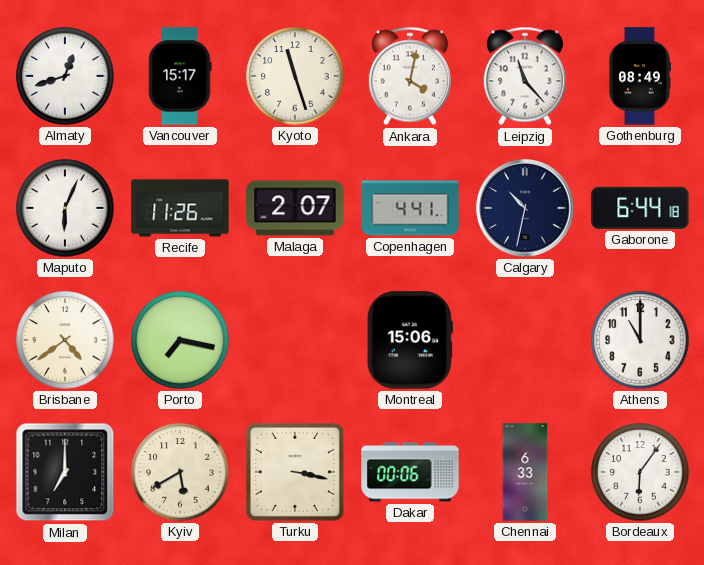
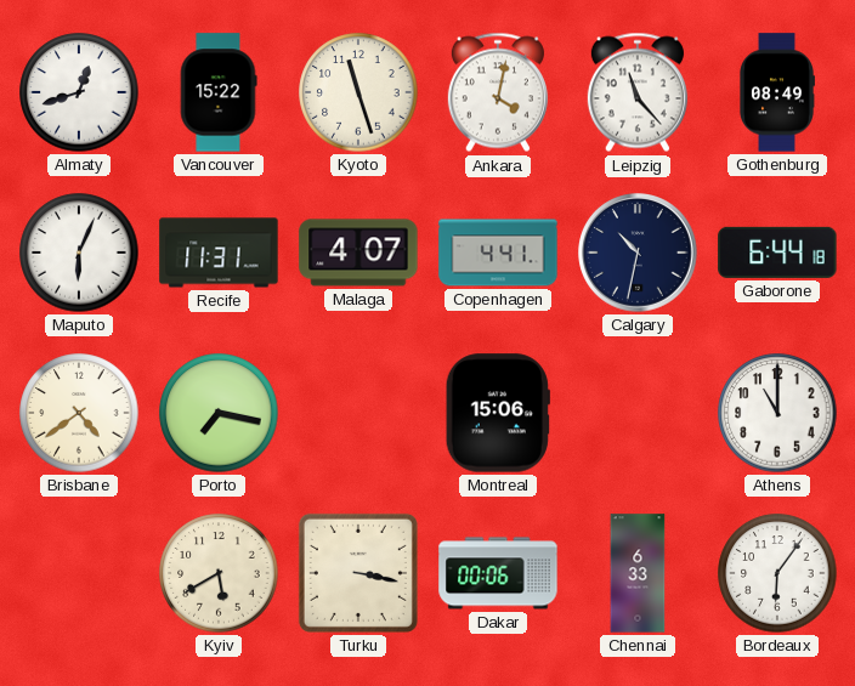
Vancouver: 15:17 -> 15:22 (219, 92)
Recife: 11:26 -> 11:31 (219, 253)
Malaga: 2:07 -> 4:07 (358, 253)
Milan: 7:00 -> none (65, 472)
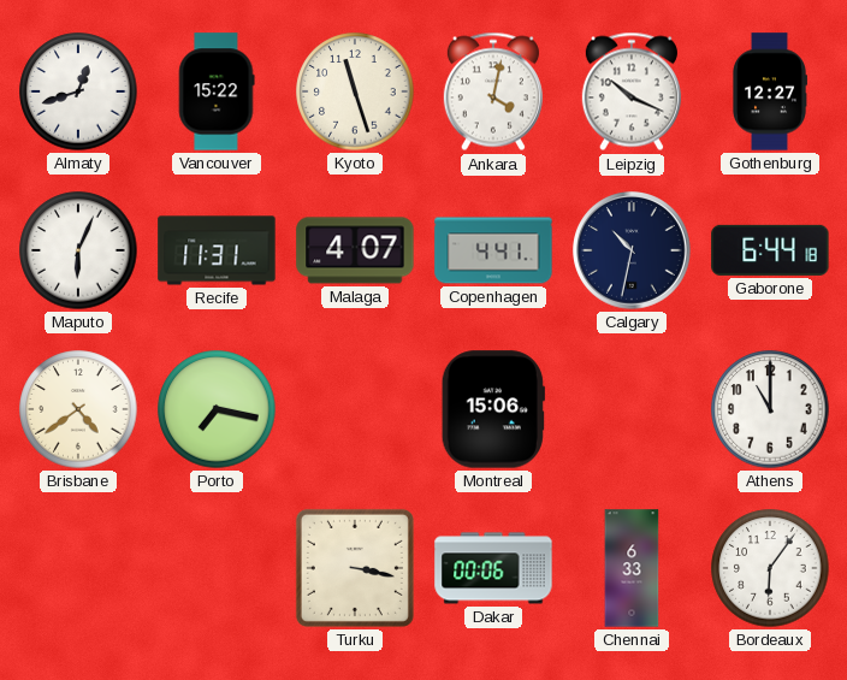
Leipzig: 11:23 -> 10:19 (632, 91)
Gothenburg: 08:49 -> 12:27 (770, 91)
Kyiv: 5:40 -> none (219, 573)
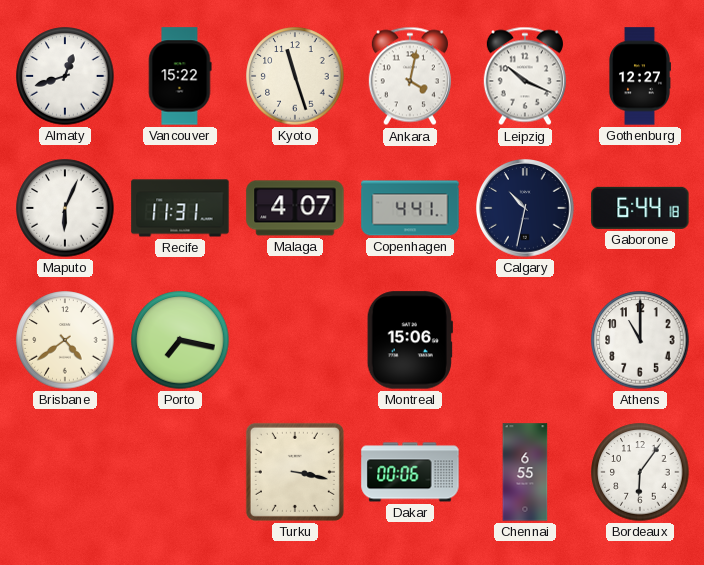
Chennai: 6:33 -> 6:55 (525, 472)
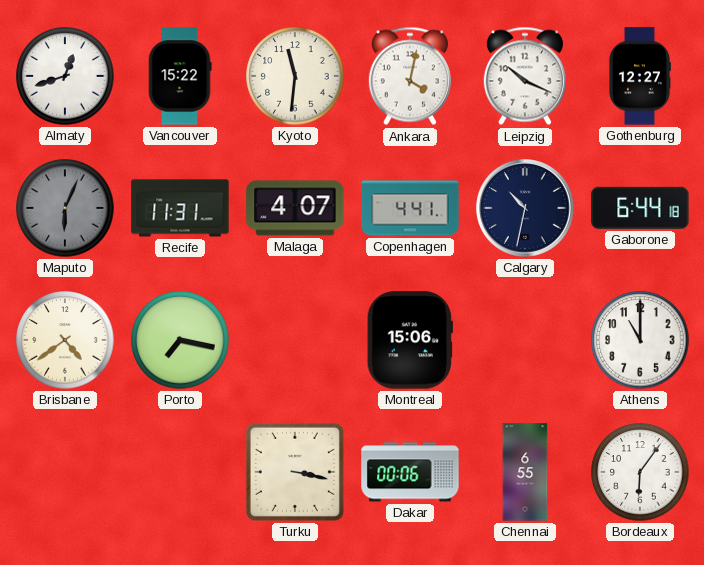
Kyoto: 11:27 -> 11:31 (295, 76)
Maputo dial: white -> grey (65, 208)
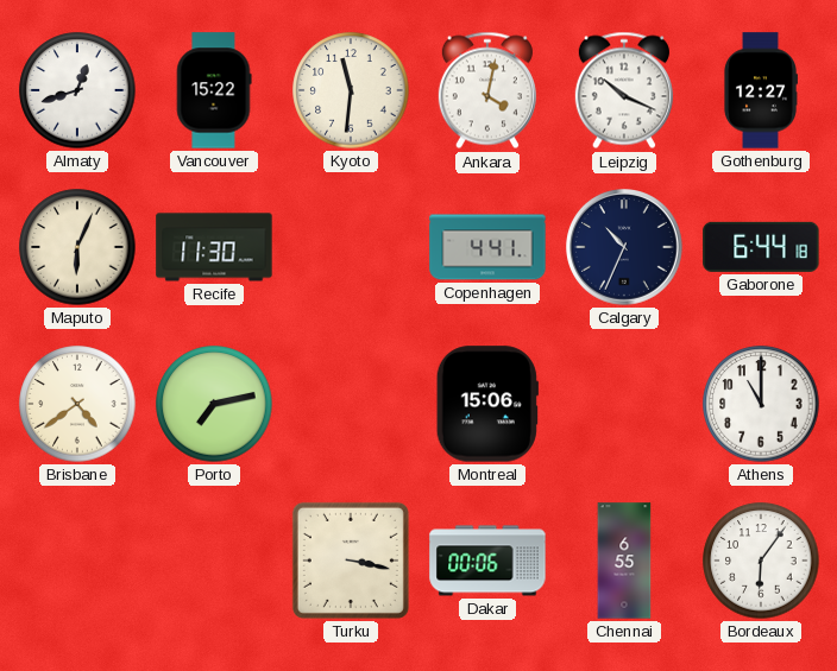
Maputo dial: grey -> cream (77, 247)
Recife: 11:31 -> 11:30 (214, 247)
Malaga: 4:07 -> none (295, 208)
Calgary: 10:32 -> 10:34 (625, 248)
Porto: 7:17 -> 7:13 (214, 404)
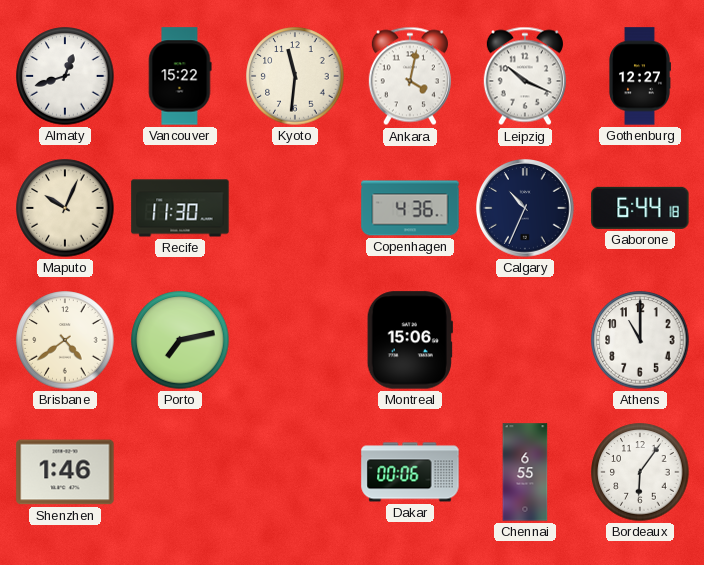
Maputo: 6:04 -> 10:04 (65, 208)
Copenhagen: 4:41 -> 4:36 (410, 208)
Shenzhen: none -> 1:46 (65, 472)
Turku: 3:17 -> none (351, 561)
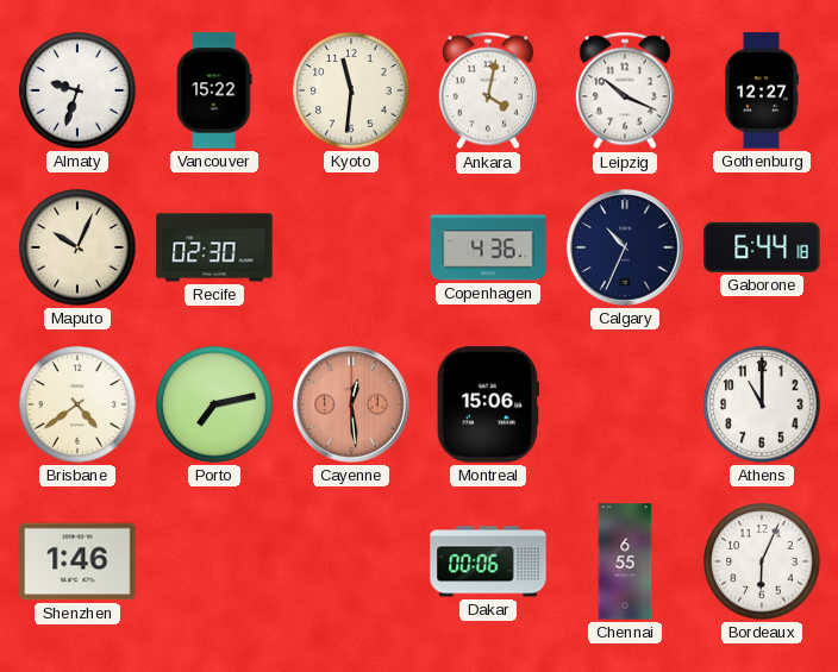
Almaty: 12:42 -> 9:33 (77, 90)
Recife: 11:30 -> 02:30 (214, 247)
Cayenne: none -> 12:29 (352, 406)
Bordeaux: 6:06 -> 6:04 (762, 561)
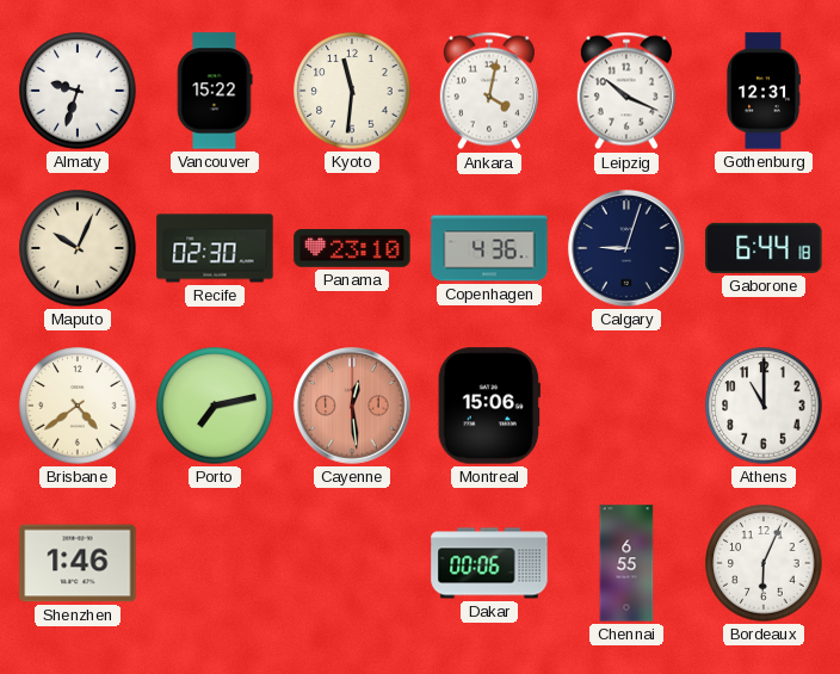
Gothenburg: 12:27 -> 12:31 (764, 91)
Panama: none -> 23:10 (352, 249)
Calgary: 10:34 -> 9:03 (628, 249)
